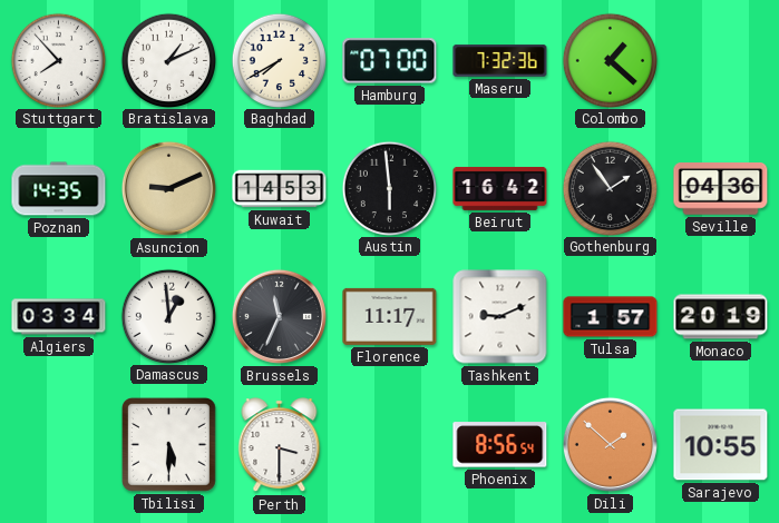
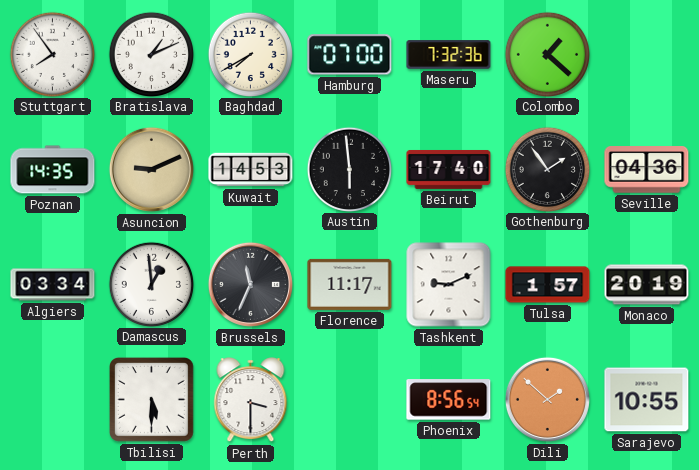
Stuttgart: 7:53 -> 7:54 (52, 54)
Beirut: 16:42 -> 17:40 (449, 169)
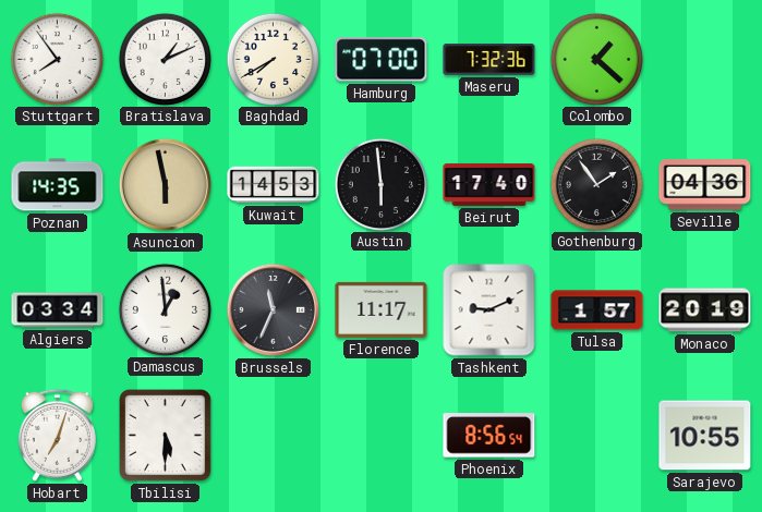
Asuncion: 9:11 -> 5:58 (165, 184)
Hobart: none -> 7:03 (57, 435)
Perth: 3:30 -> none (251, 400)
Dili: 1:52 -> none (547, 399)
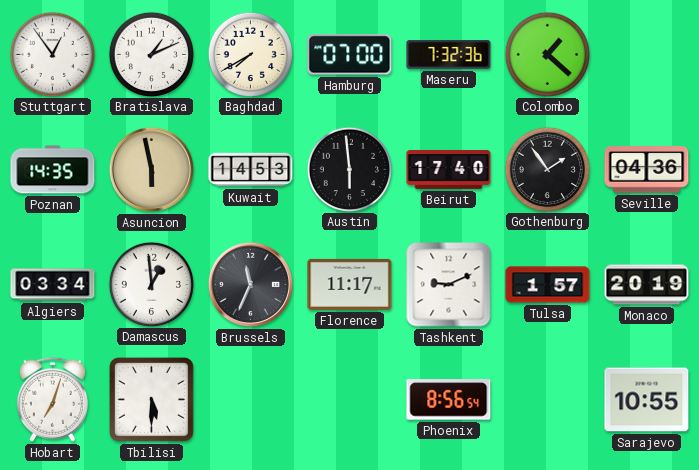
Stuttgart: 7:54 -> 12:54 (52, 54)
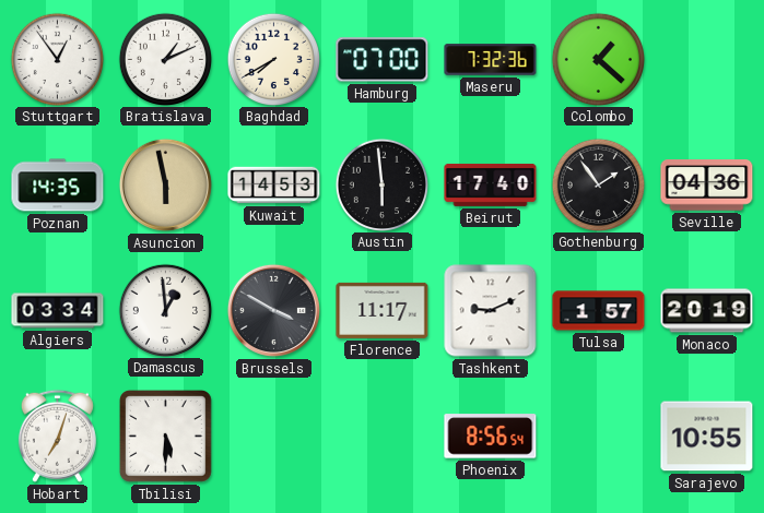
Brussels: 11:34 -> 3:50 (273, 310)
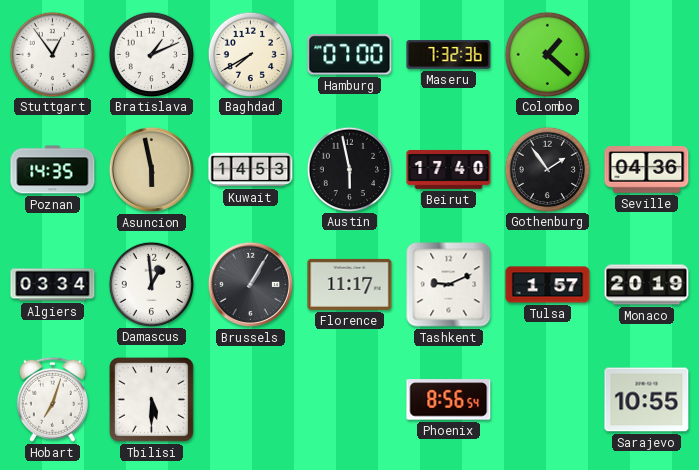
Austin: 5:59 -> 5:58 (349, 169)
Brussels: 3:50 -> 1:05 (250, 284)
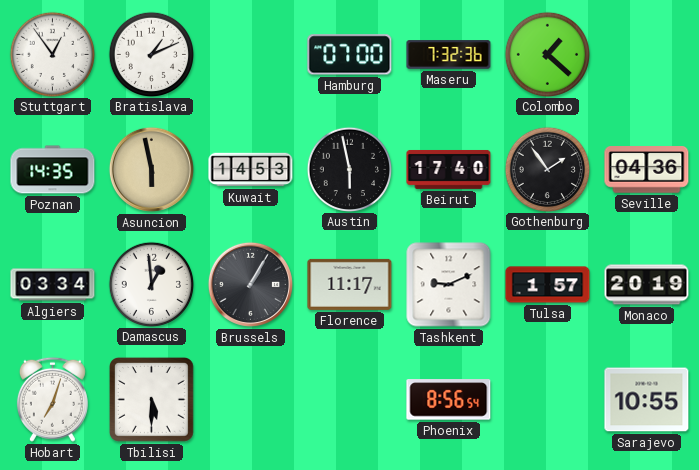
Baghdad: 7:40 -> none (250, 54)
